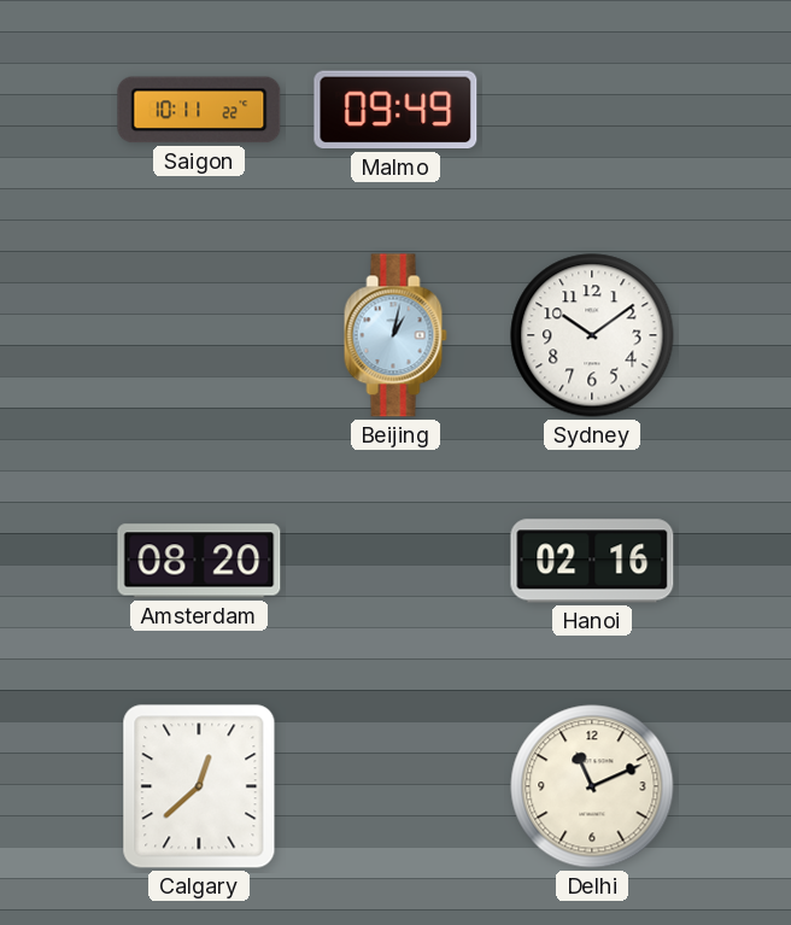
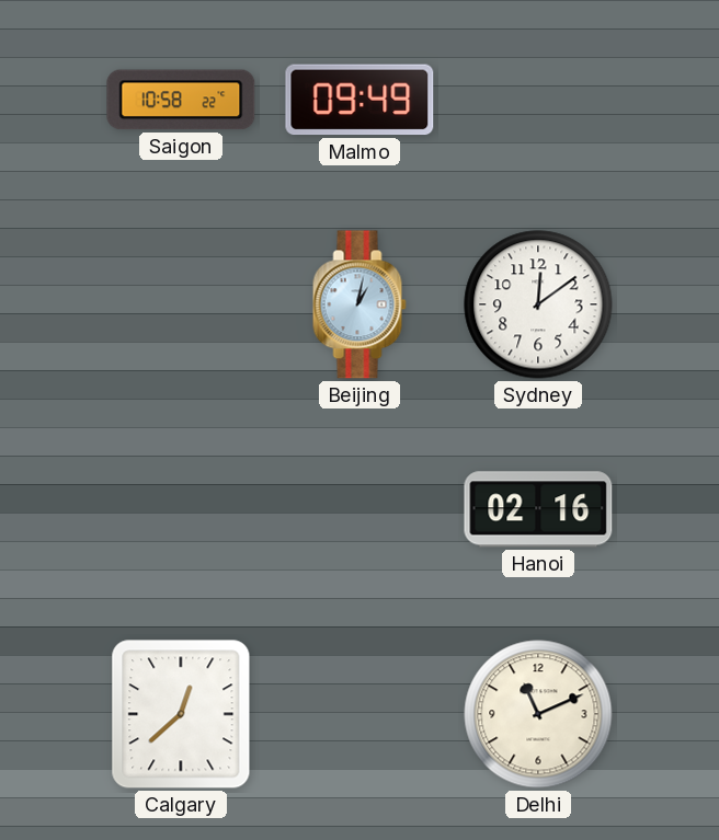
Saigon: 10:11 -> 10:58 (181, 100)
Sydney: 10:09 -> 12:09 (538, 304)
Amsterdam: 08:20 -> none (199, 561)
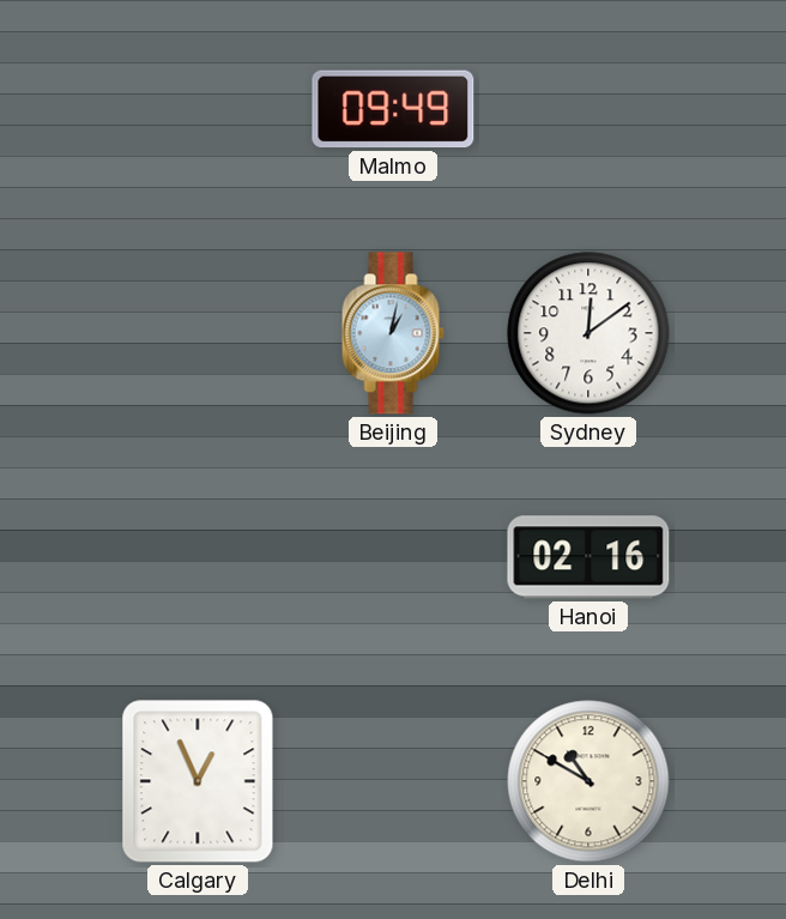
Saigon: 10:58 -> none (181, 100)
Calgary: 12:38 -> 12:56 (198, 781)
Delhi: 11:11 -> 10:50 (588, 781)
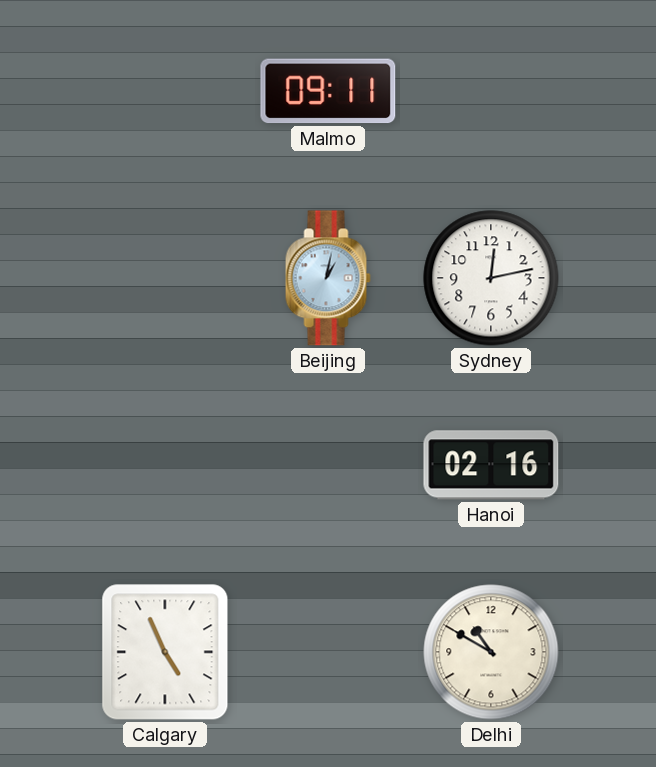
Malmo: 09:49 -> 09:11 (328, 91)
Sydney: 12:09 -> 12:13 (491, 278)
Calgary: 12:56 -> 4:56 (165, 652)
